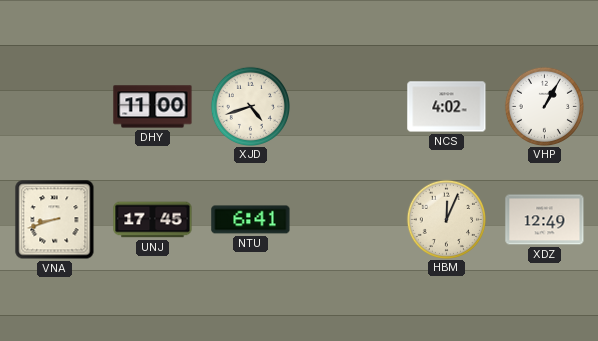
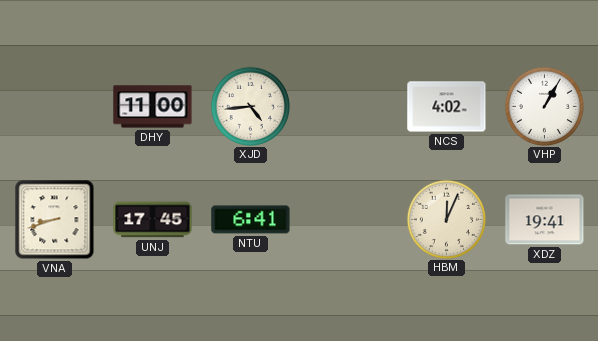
XJD: 4:42 -> 4:44 (250, 106)
XDZ: 12:49 -> 19:41 (545, 220)
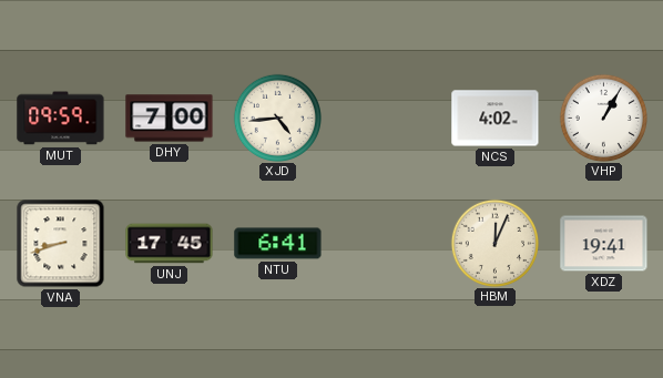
MUT: none -> 09:59 (61, 119)
DHY: 11:00 -> 7:00 (170, 119)
